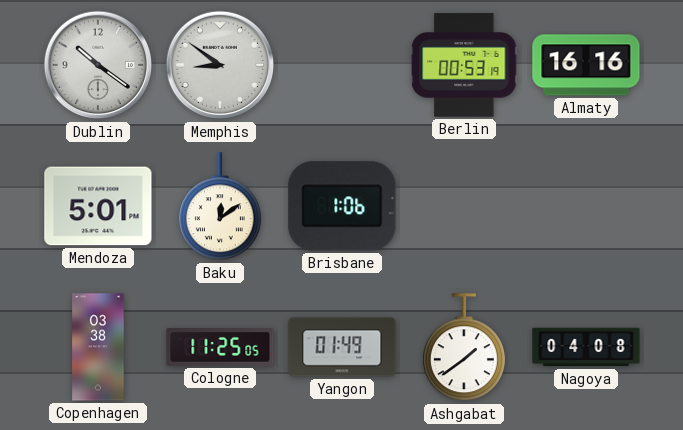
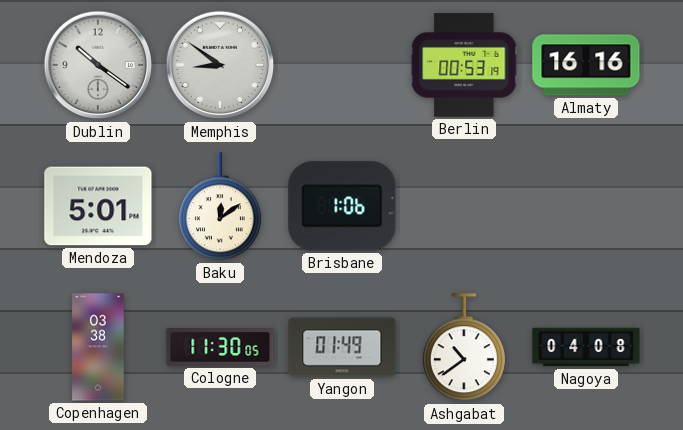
Cologne: 11:25 -> 11:30 (220, 348)
Ashgabat: 1:39 -> 10:39 (464, 348)
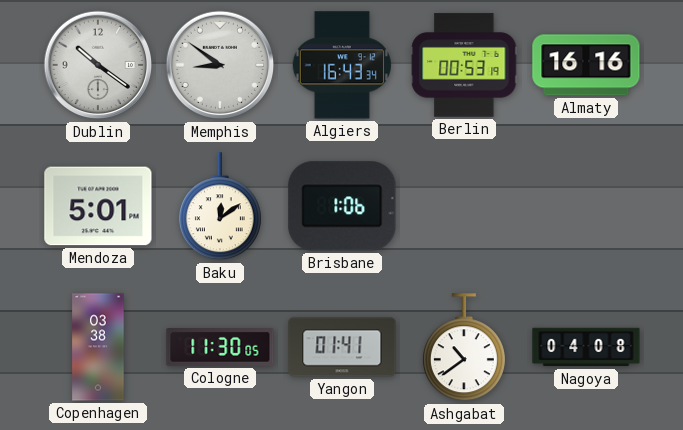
Algiers: none -> 16:43 (342, 65)
Yangon: 01:49 -> 01:41 (342, 347)
